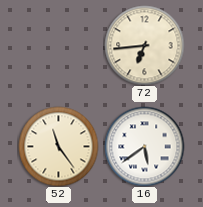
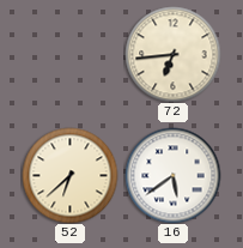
52: 11:24 -> 6:38 (69, 175)
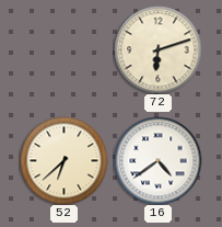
72: 6:44 -> 6:12 (157, 49)
16: 5:39 -> 4:39 (157, 160)
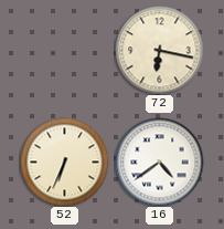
72: 6:12 -> 6:17 (159, 50)
52: 6:38 -> 6:34 (64, 162)
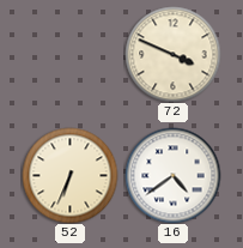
72: 6:17 -> 3:49 (172, 54)
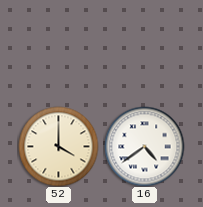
72: 3:49 -> none (172, 54)
52: 6:34 -> 4:00 (58, 146)
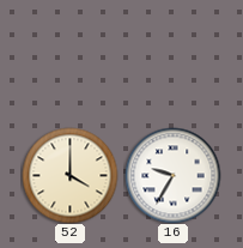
16: 4:39 -> 9:35 (172, 175)
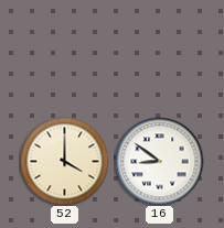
16: 9:35 -> 8:51 (159, 161)
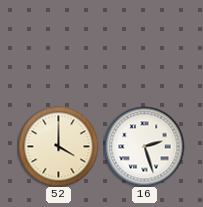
16: 8:51 -> 2:27 (144, 146)
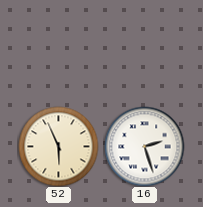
52: 4:00 -> 5:56 (58, 146)
